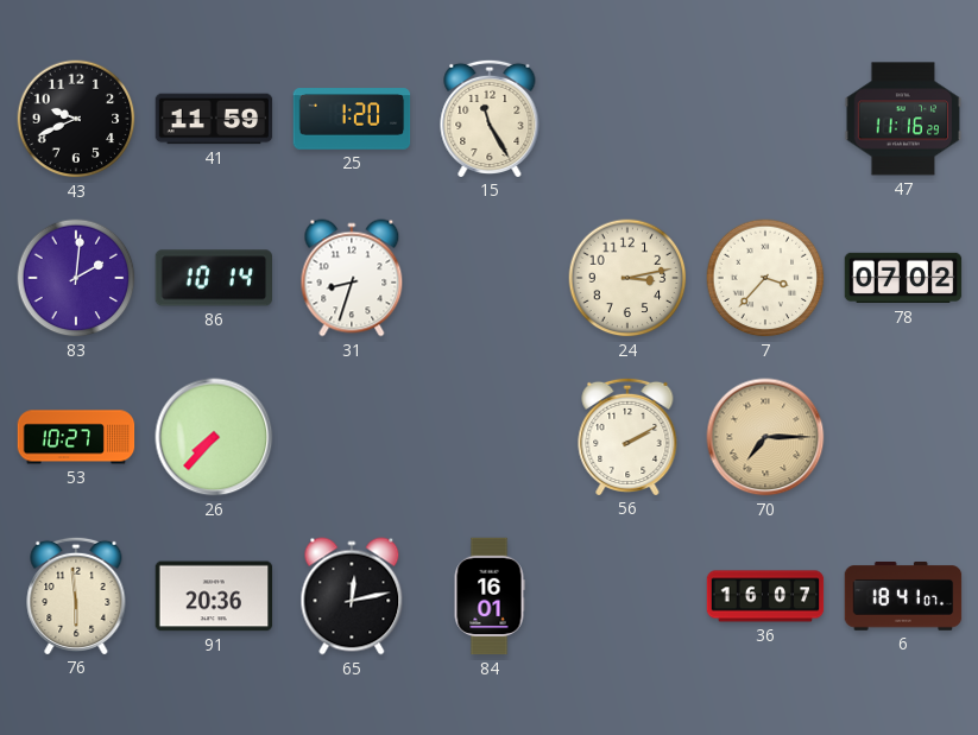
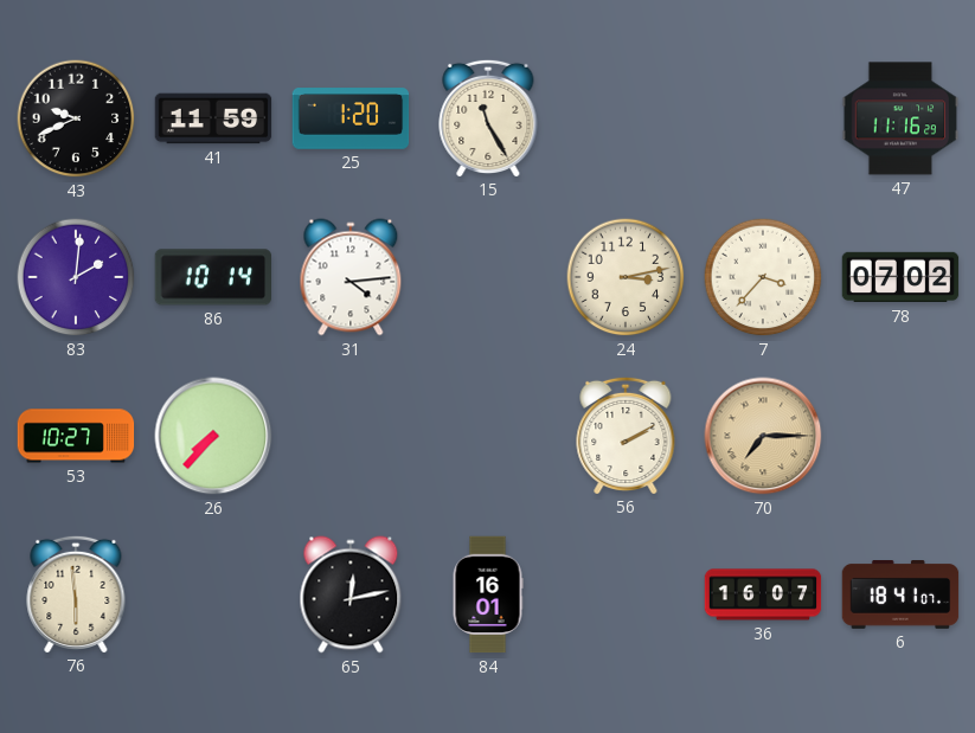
31: 8:33 -> 4:14 (351, 277)
91: 20:36 -> none (214, 596)
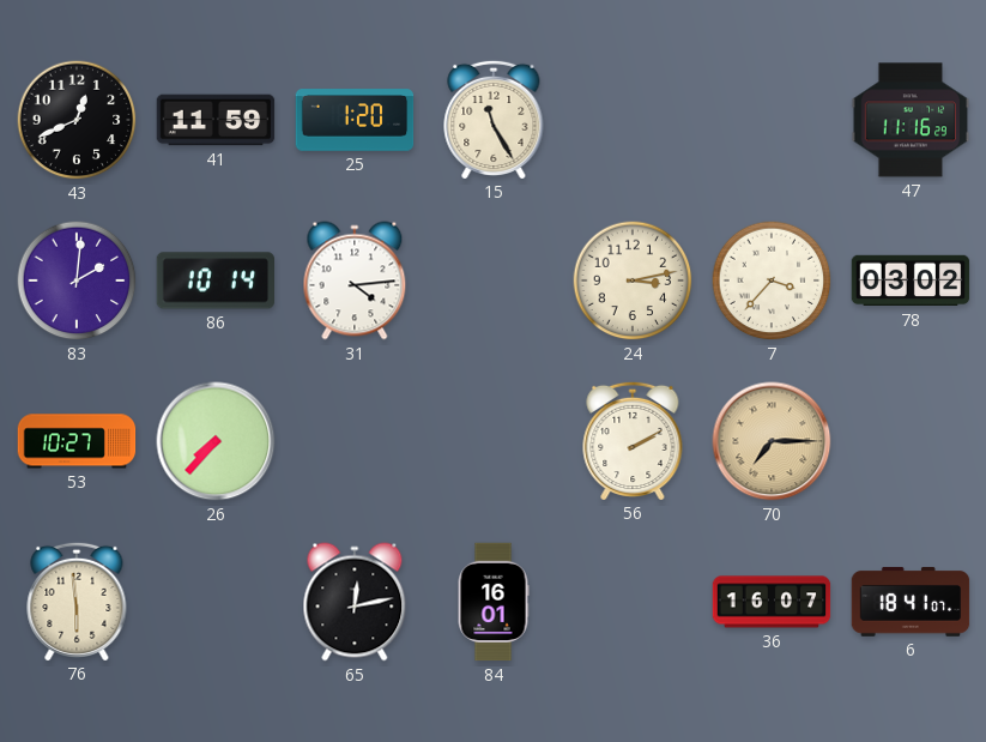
43: 9:41 -> 12:41 (77, 120)
78: 07:02 -> 03:02 (911, 280)
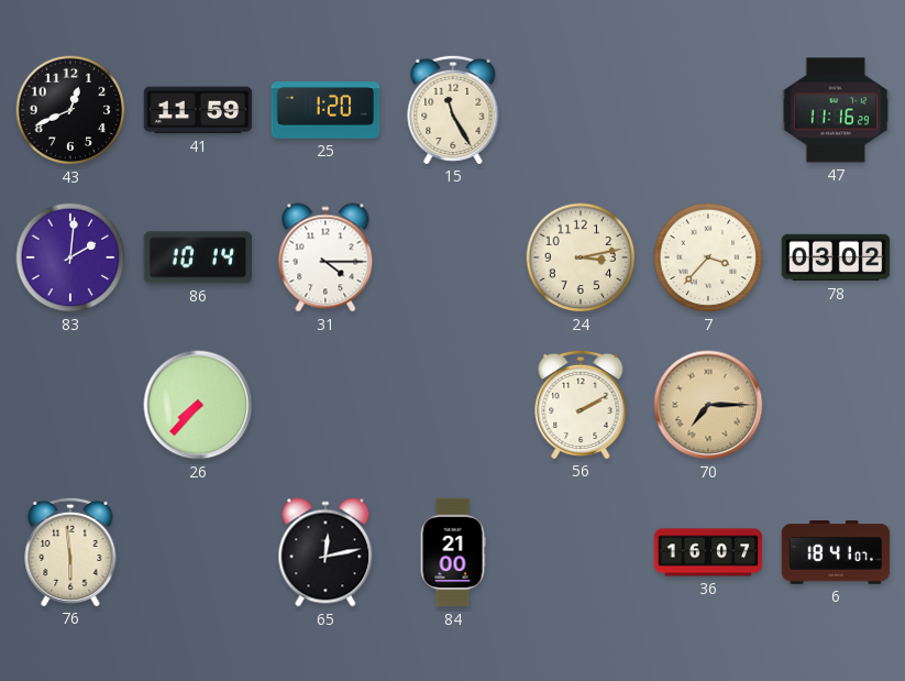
31: 4:14 -> 4:15 (325, 257)
53: 10:27 -> none (77, 441)
84: 16:01 -> 21:00 (453, 552)
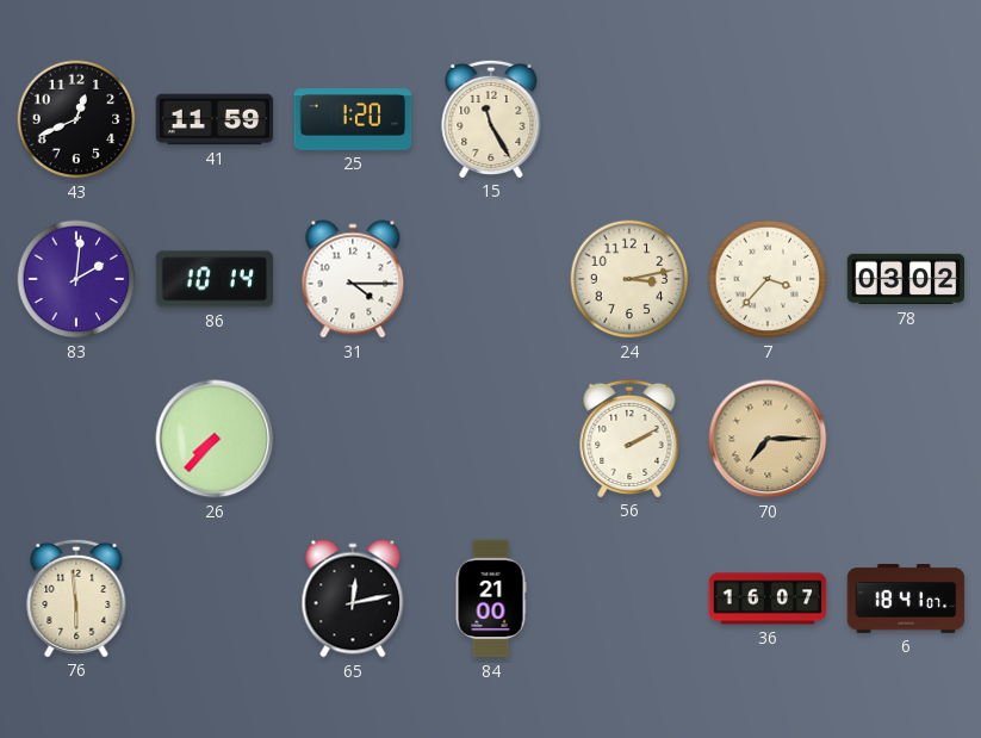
47: 11:16 -> none (836, 110)
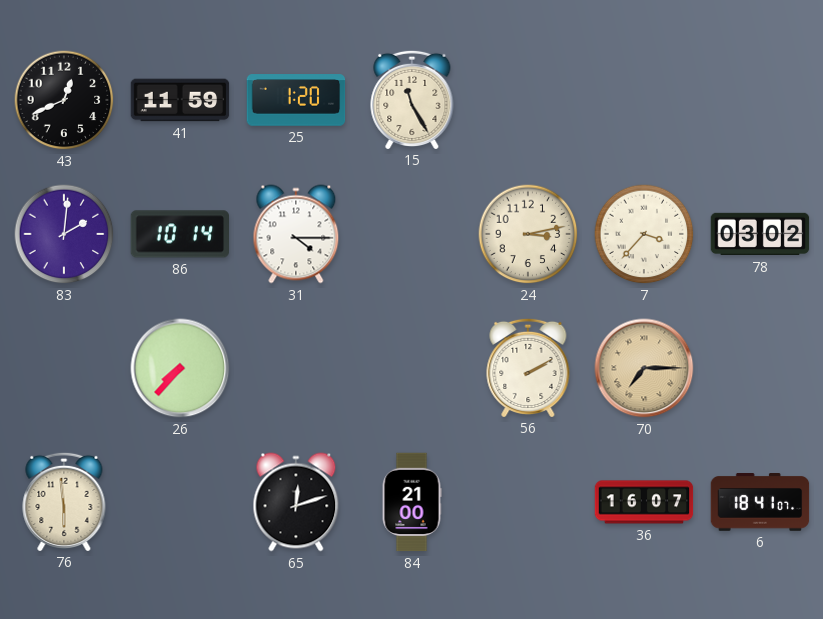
65: 12:13 -> 12:12 (296, 502)
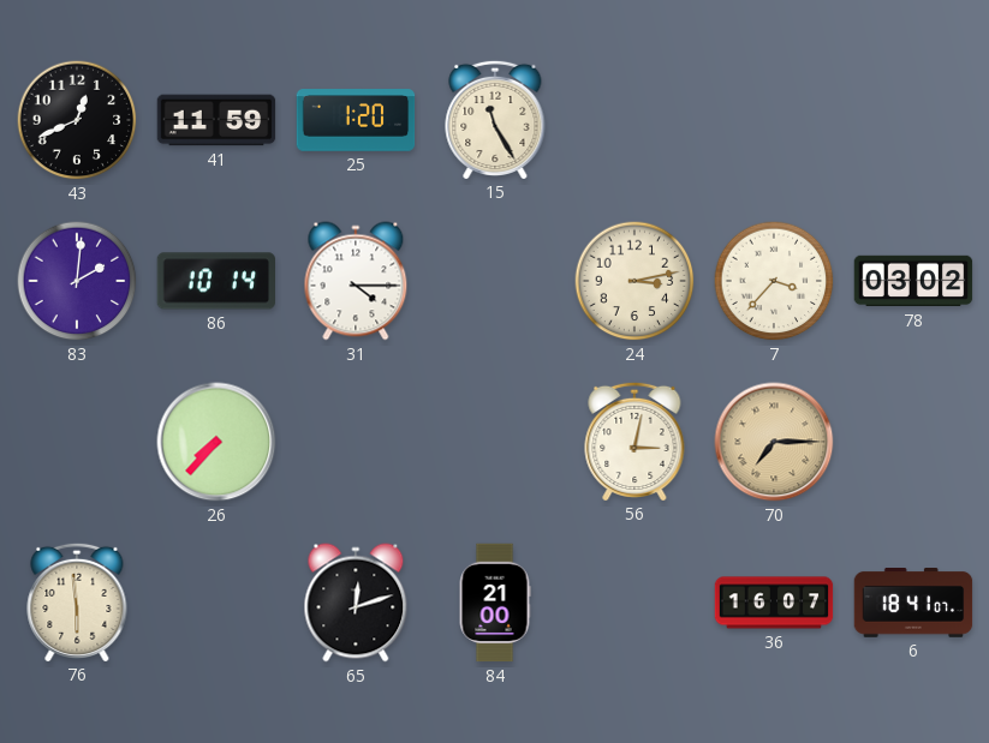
56: 2:10 -> 3:02 (634, 441)
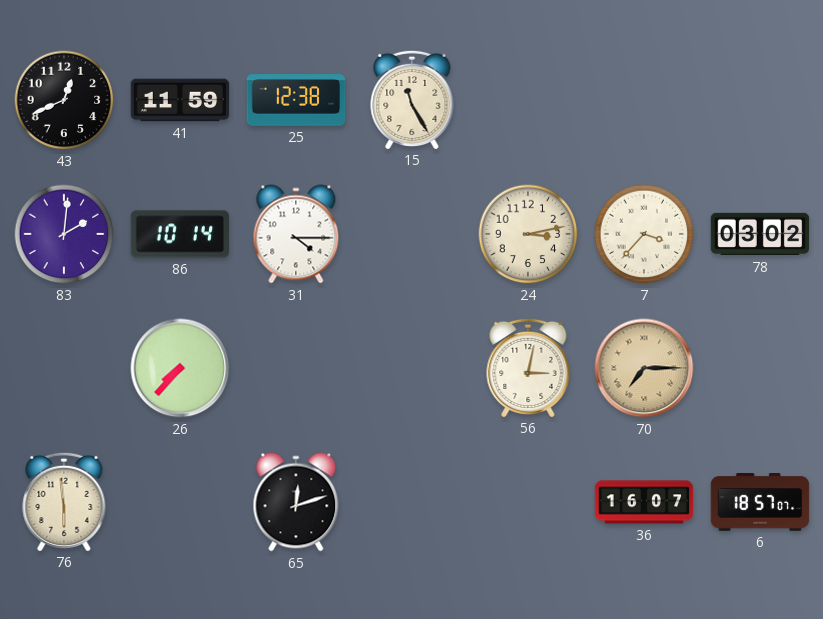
25: 1:20 -> 12:38 (296, 100)
84: 21:00 -> none (495, 603)
6: 18:41 -> 18:57 (760, 503)
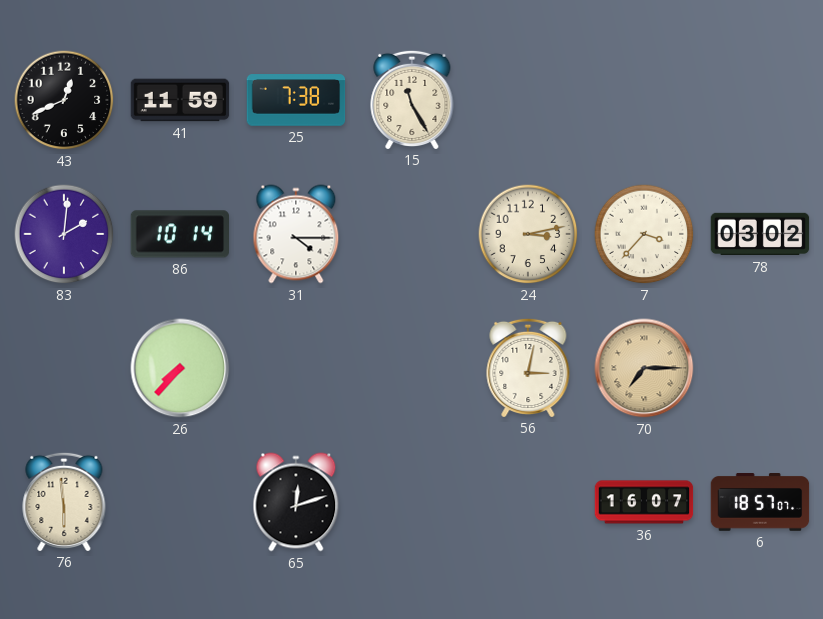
25: 12:38 -> 7:38 (296, 100)
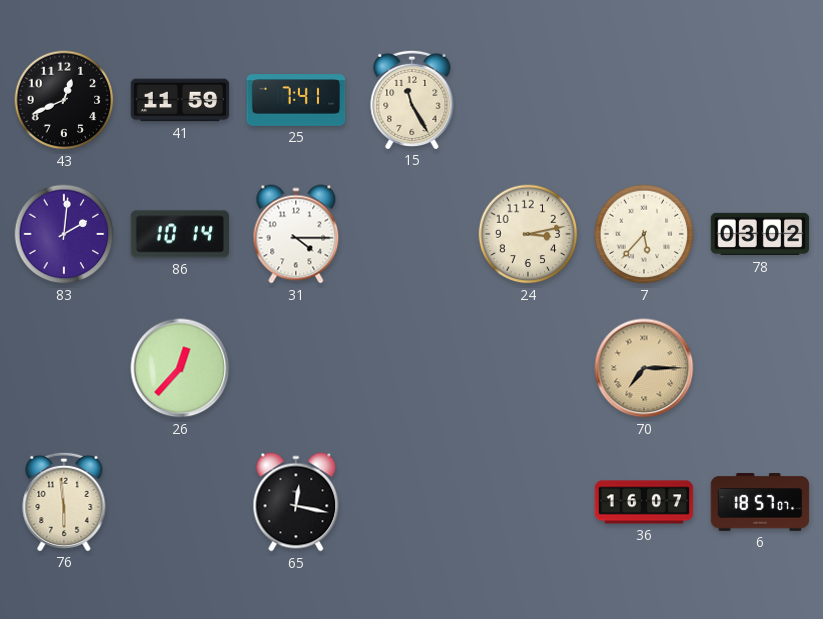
25: 7:38 -> 7:41 (296, 100)
7: 3:37 -> 5:37 (644, 234)
26: 7:37 -> 12:37 (180, 368)
56: 3:02 -> none (528, 367)
65: 12:12 -> 12:17 (296, 502)
